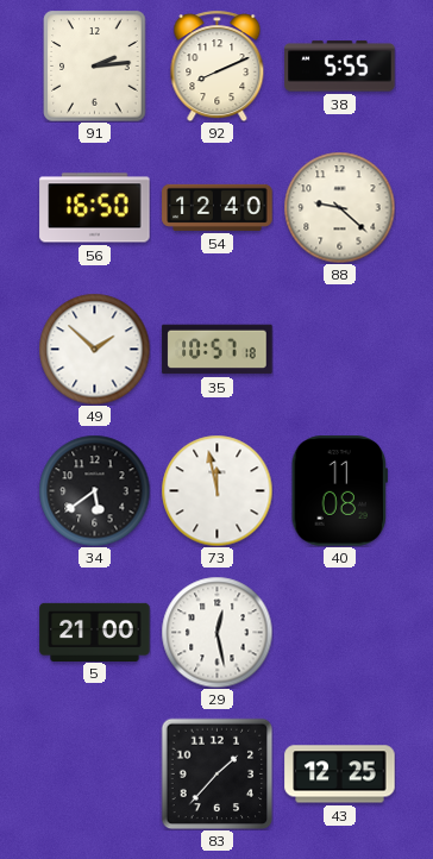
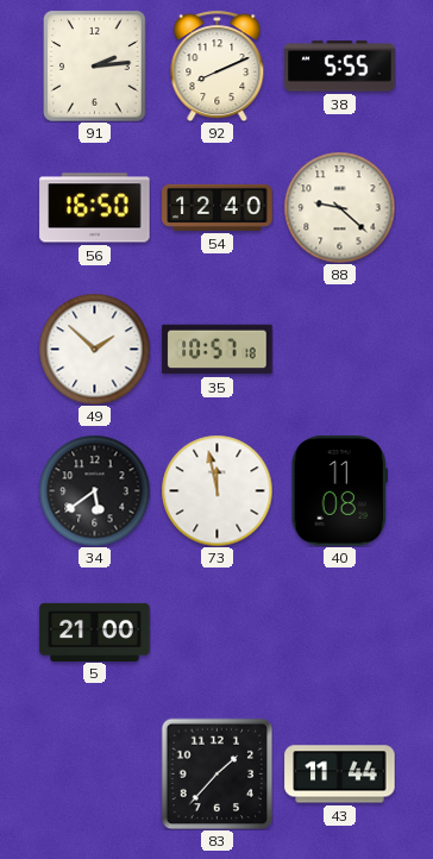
29: 12:28 -> none (216, 632)
43: 12:25 -> 11:44 (340, 775)
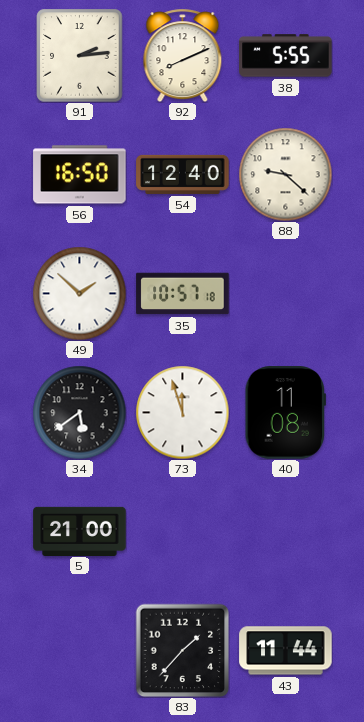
73: 11:58 -> 11:57 (182, 412)
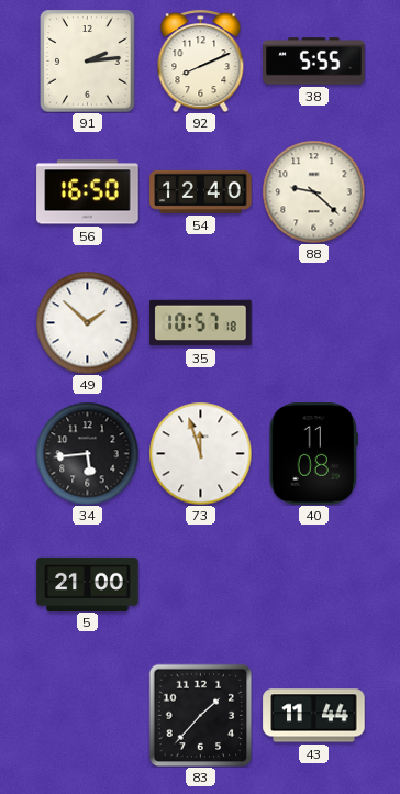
34: 5:39 -> 5:44 (87, 453)
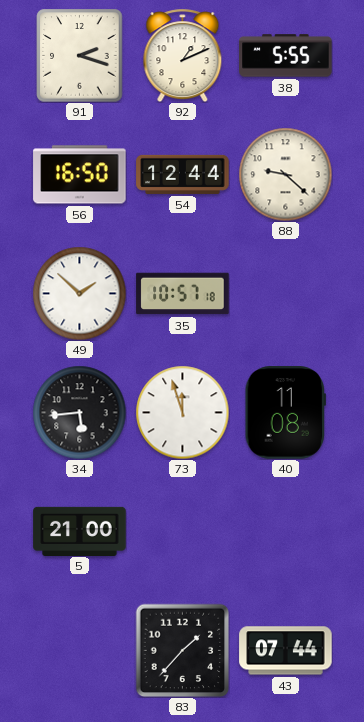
91: 2:14 -> 2:18 (80, 56)
92: 8:11 -> 1:11 (183, 55)
54: 12:40 -> 12:44 (183, 174)
43: 11:44 -> 07:44 (286, 651)
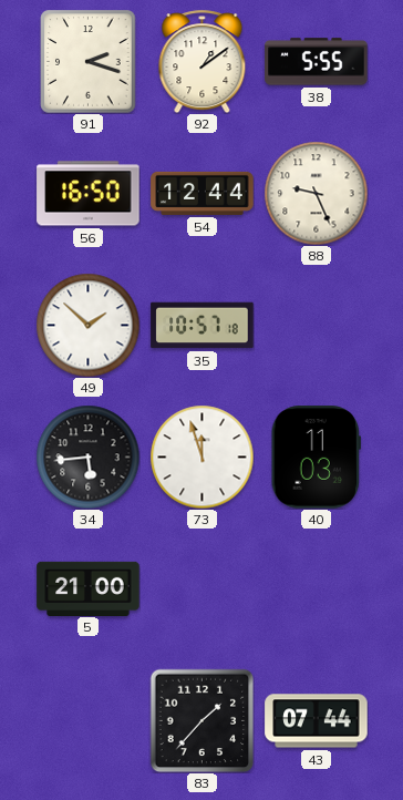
92: 1:11 -> 1:09 (203, 61)
88: 9:22 -> 9:26 (316, 193)
40: 11:08 -> 11:03 (316, 458)
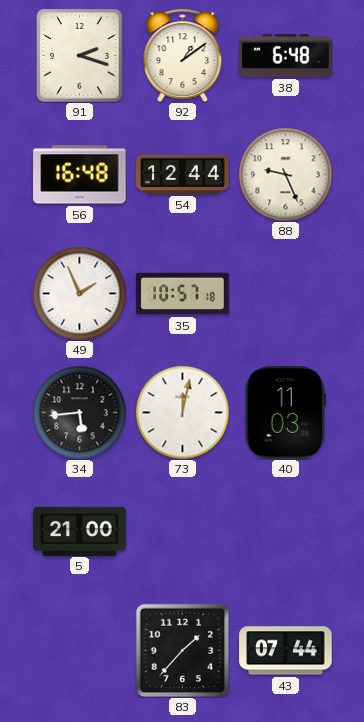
38: 5:55 -> 6:48 (286, 56)
56: 16:50 -> 16:48 (80, 175)
49: 1:52 -> 1:56 (79, 293)
73: 11:57 -> 12:02 (182, 412)
